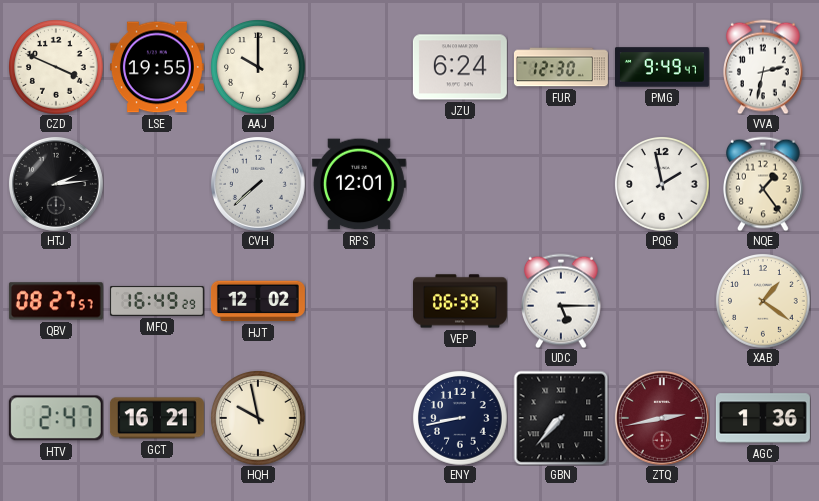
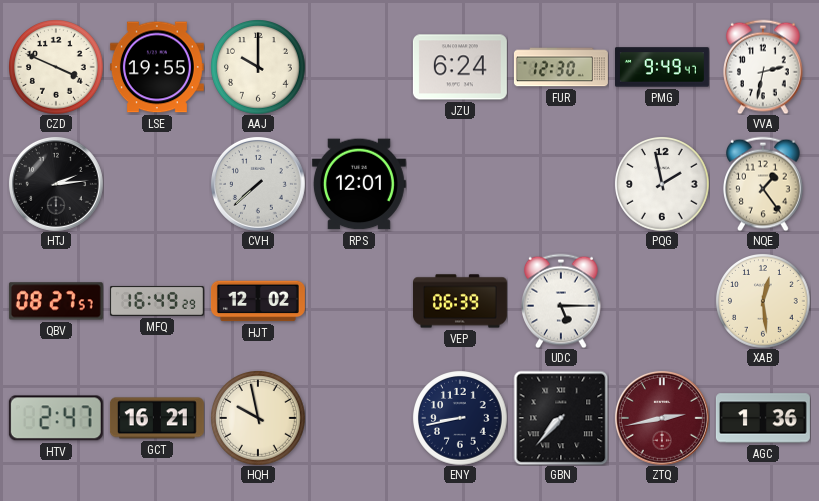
XAB: 1:21 -> 12:29 (763, 301)
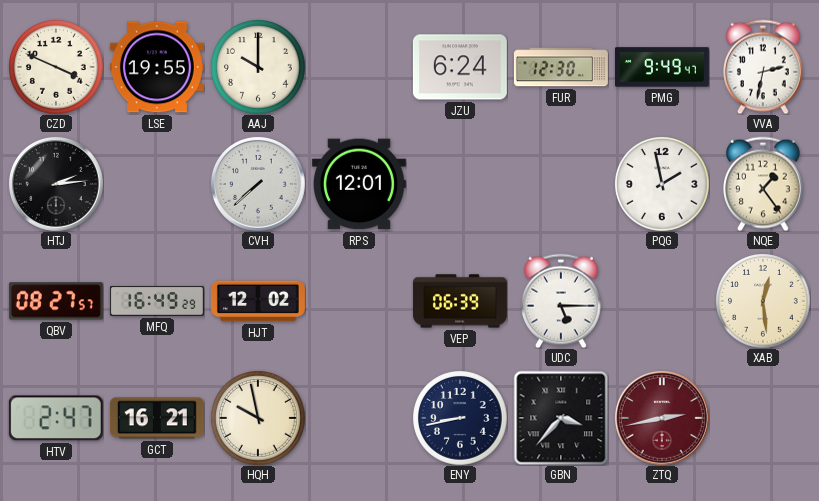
GBN: 7:37 -> 3:37 (561, 418)
AGC: 1:36 -> none (763, 418)
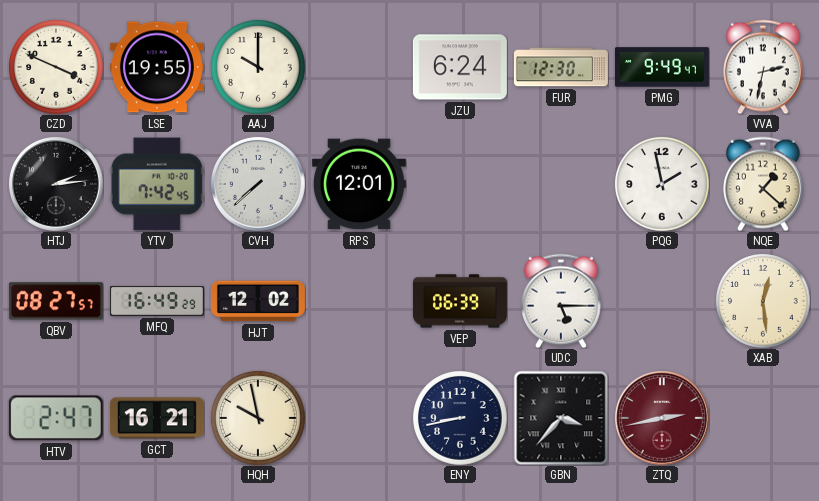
YTV: none -> 7:42 (157, 184)
NQE: 1:24 -> 1:22 (764, 184)
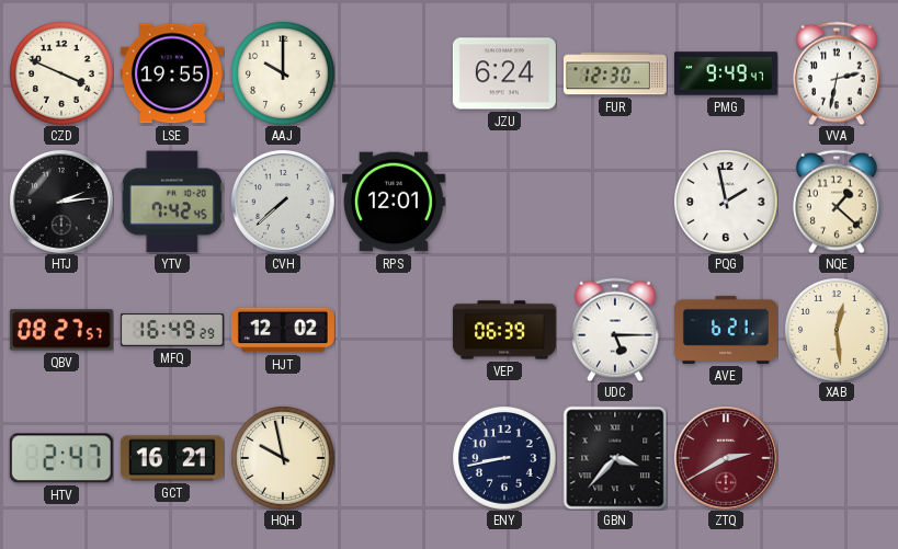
AVE: none -> 6:21 (726, 330)
ZTQ: 2:43 -> 2:40 (726, 458)
